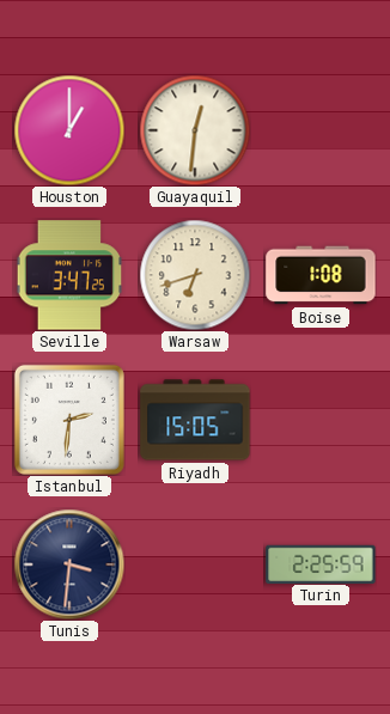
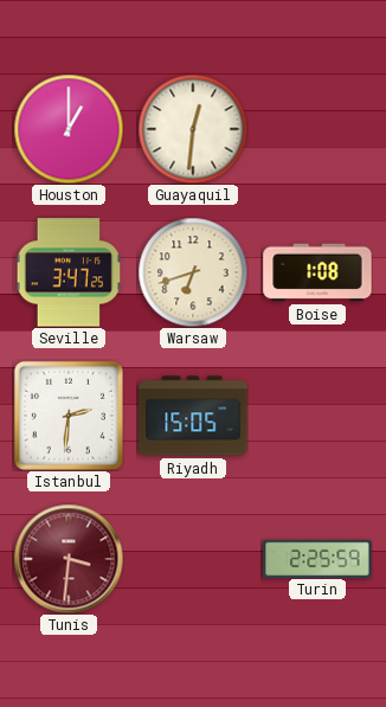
Tunis dial: navy -> burgundy (69, 559)
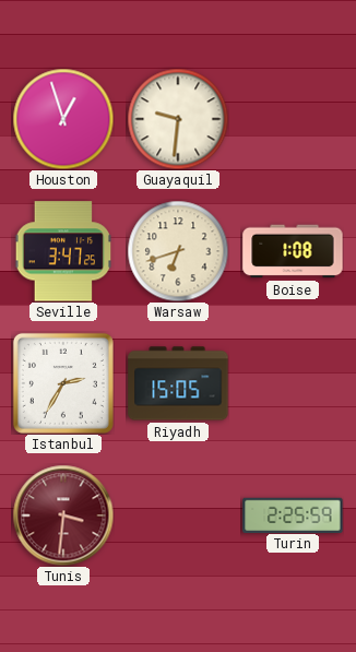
Houston: 1:00 -> 12:57 (63, 119)
Guayaquil: 12:31 -> 9:31 (178, 119)
Istanbul: 2:31 -> 2:35 (63, 383)
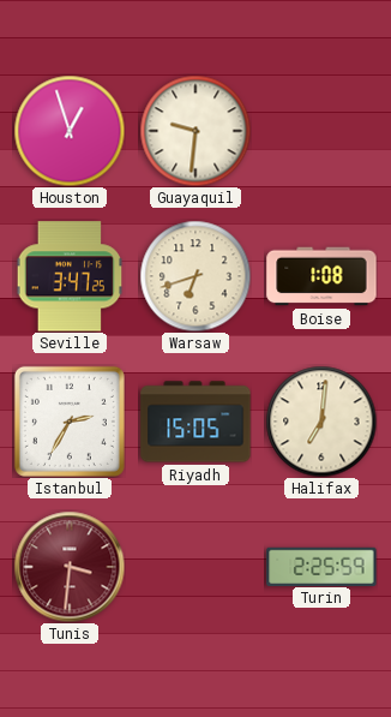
Halifax: none -> 7:01 (321, 422)
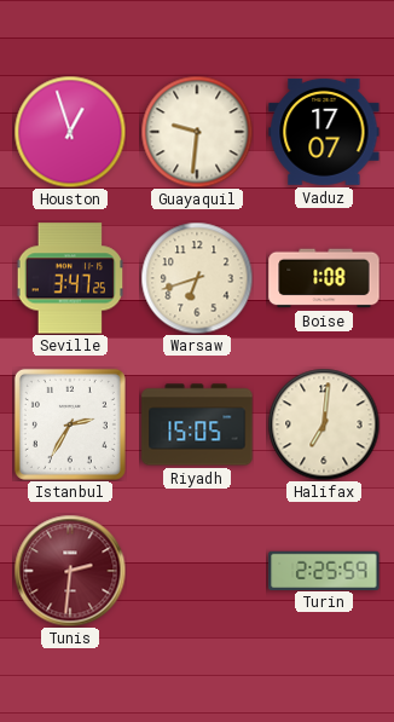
Vaduz: none -> 17:07 (324, 132)
Tunis: 3:31 -> 2:31 (70, 571)
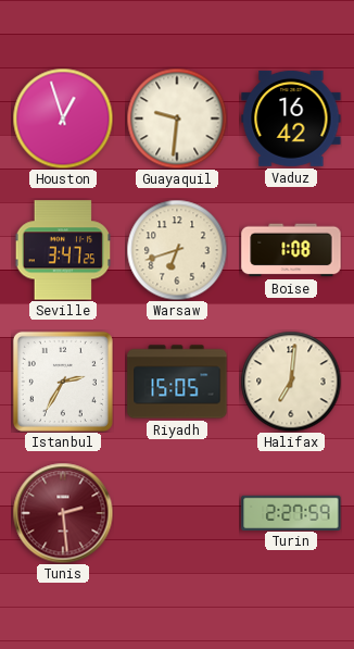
Vaduz: 17:07 -> 16:42 (291, 118)
Tunis: 2:31 -> 2:29 (63, 513)
Turin: 2:25 -> 2:27 (291, 512)
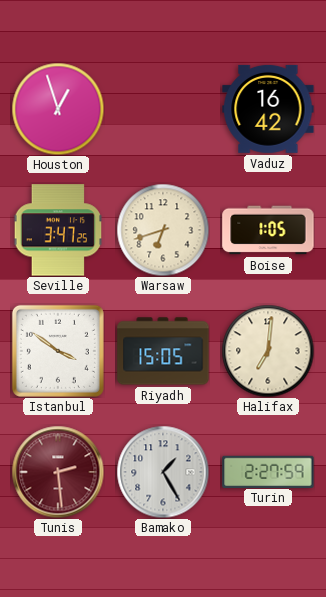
Guayaquil: 9:31 -> none (177, 118)
Boise: 1:08 -> 1:05 (268, 230)
Istanbul: 2:35 -> 3:51 (58, 351)
Bamako: none -> 1:25 (163, 472)
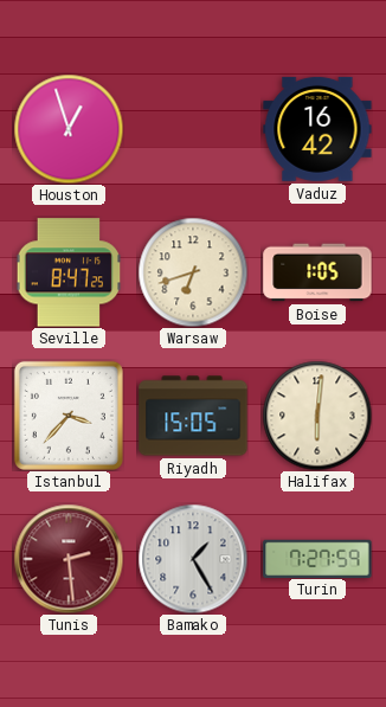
Seville: 3:47 -> 8:47 (69, 272)
Istanbul: 3:51 -> 3:37 (69, 416)
Halifax: 7:01 -> 6:01 (317, 416)
Turin: 2:27 -> 7:27 (317, 558)
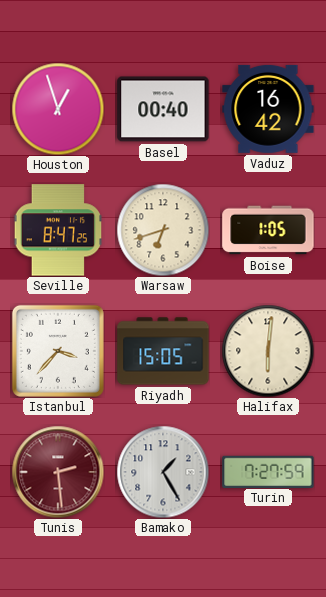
Basel: none -> 00:40 (163, 109)
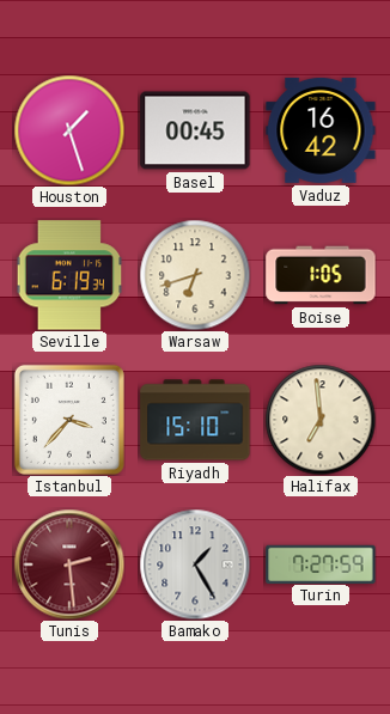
Houston: 12:57 -> 1:27 (69, 130)
Basel: 00:40 -> 00:45 (195, 130)
Seville: 8:47 -> 6:19 (69, 275)
Riyadh: 15:05 -> 15:10 (195, 420)
Halifax: 6:01 -> 6:59 (321, 420)
